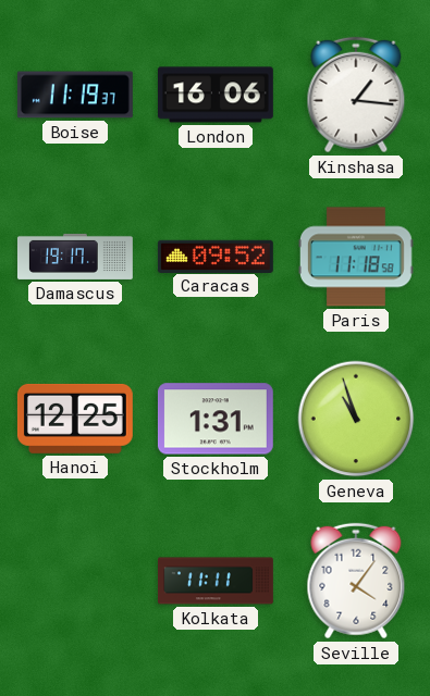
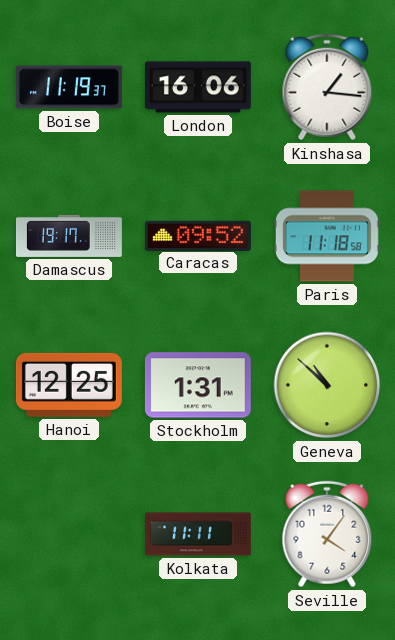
Geneva: 10:57 -> 10:52 (327, 385)
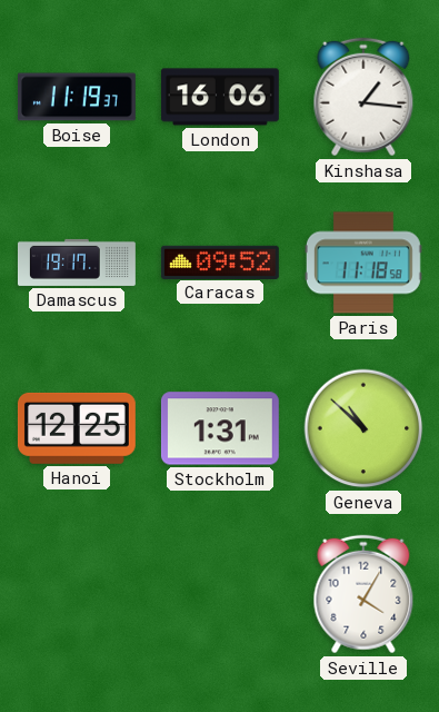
Kolkata: 11:11 -> none (199, 534)
Seville: 4:06 -> 4:05 (363, 594)
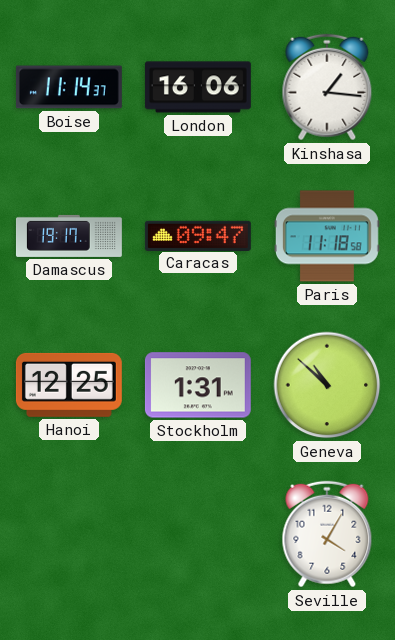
Boise: 11:19 -> 11:14 (69, 87)
Caracas: 09:52 -> 09:47 (198, 235)
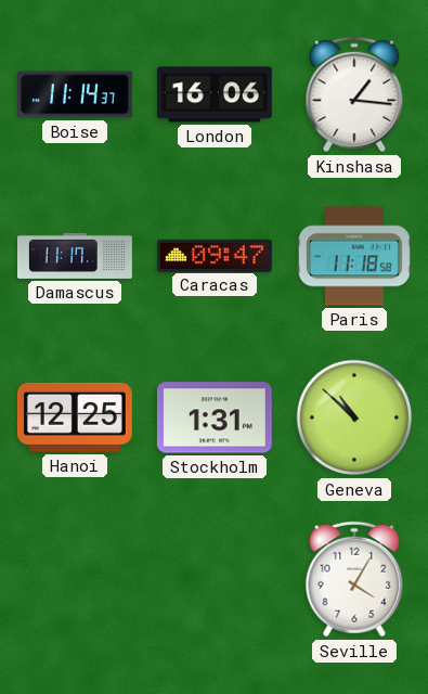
Damascus: 19:17 -> 11:17 (75, 256)
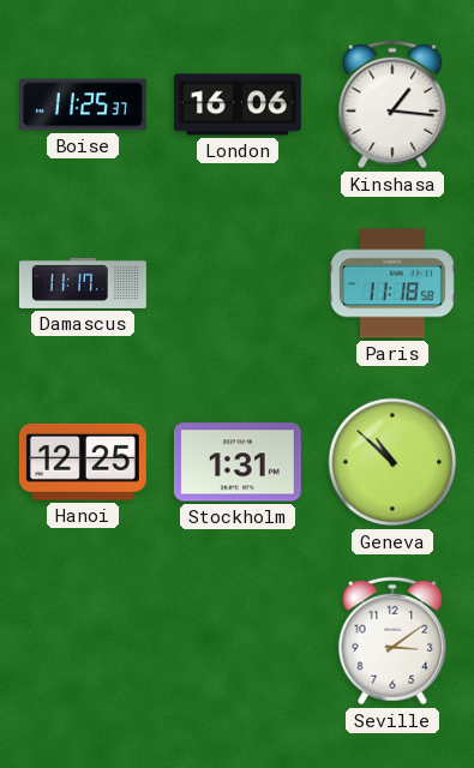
Boise: 11:14 -> 11:25 (83, 104)
Caracas: 09:47 -> none (215, 255)
Seville: 4:05 -> 3:09 (392, 641)
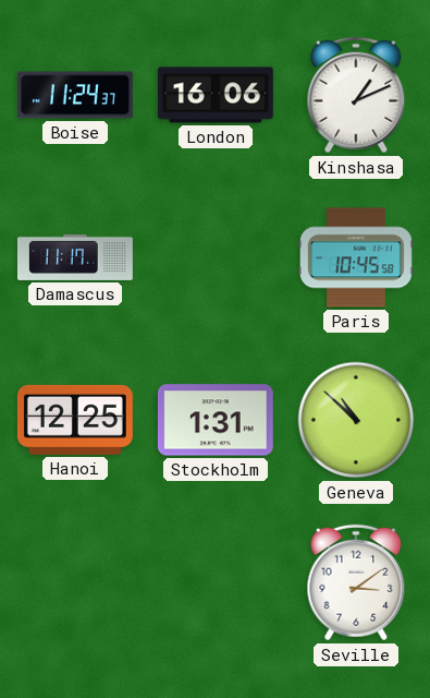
Boise: 11:25 -> 11:24 (75, 95)
Kinshasa: 1:16 -> 1:11 (356, 95)
Paris: 11:18 -> 10:45 (356, 257)
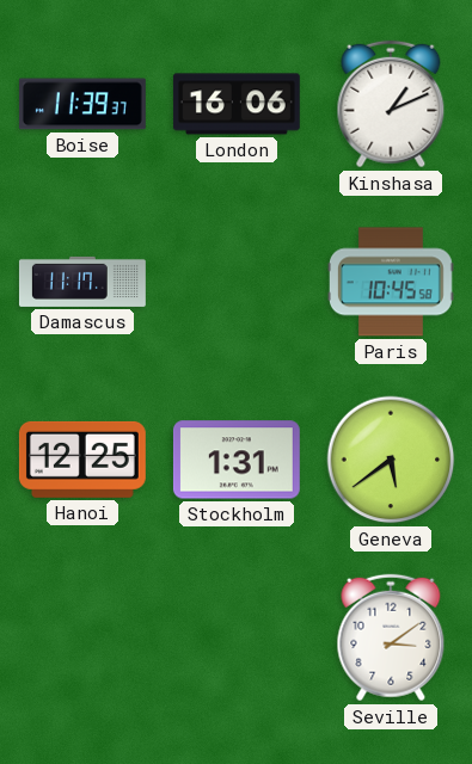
Boise: 11:24 -> 11:39 (82, 104)
Geneva: 10:52 -> 5:39 (391, 460)
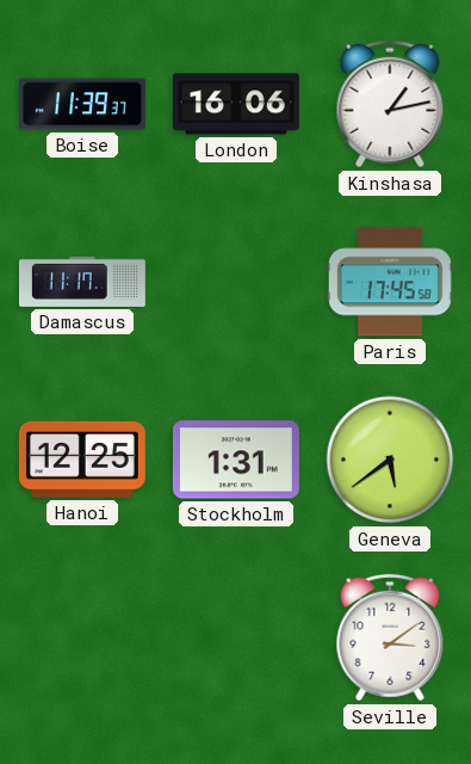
Kinshasa: 1:11 -> 1:13 (390, 104)
Paris: 10:45 -> 17:45 (390, 282)
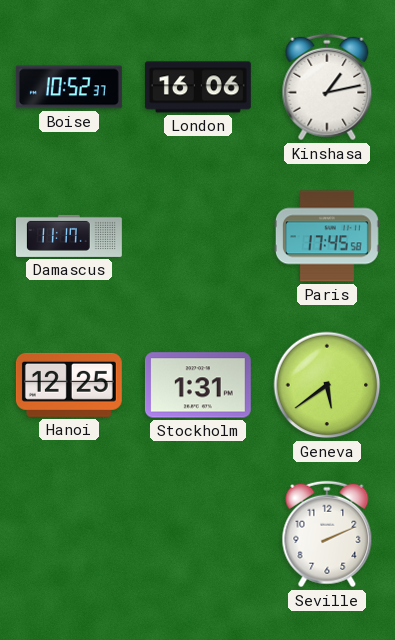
Boise: 11:39 -> 10:52 (69, 87)
Seville: 3:09 -> 2:11 (327, 534)
